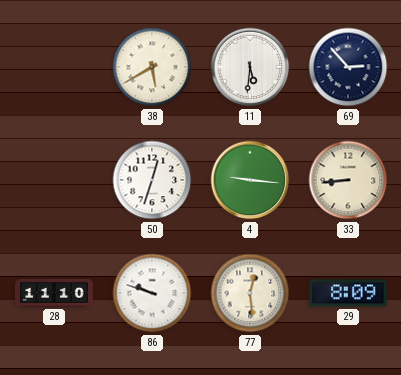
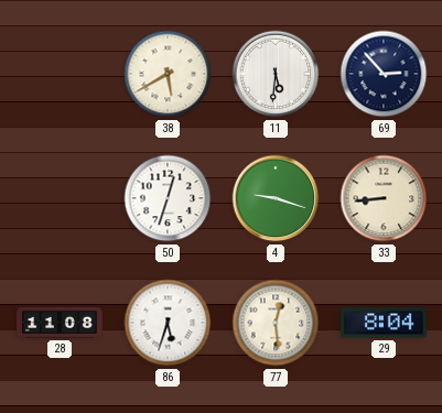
4: 9:16 -> 9:18 (276, 198)
28: 11:10 -> 11:08 (60, 323)
86: 9:48 -> 5:33 (168, 323)
29: 8:09 -> 8:04 (384, 323)
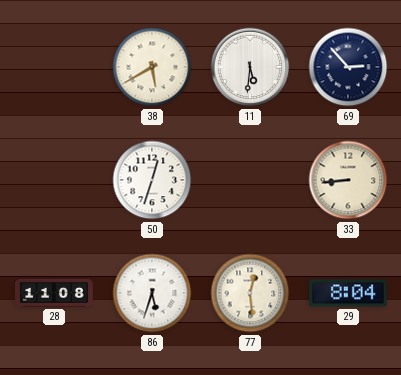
4: 9:18 -> none (276, 198)
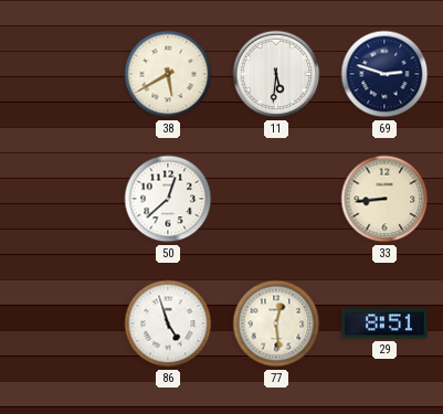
69: 2:53 -> 2:48 (384, 74)
50: 12:33 -> 12:38 (168, 199)
28: 11:08 -> none (54, 293)
86: 5:33 -> 4:57 (168, 323)
29: 8:04 -> 8:51 (384, 323)
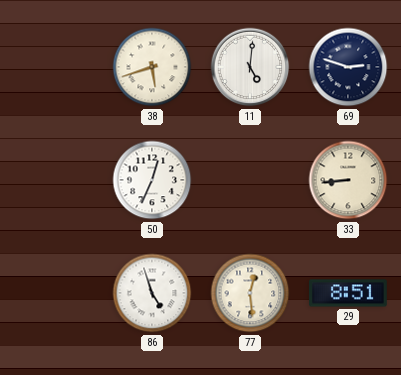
38: 5:40 -> 5:42 (152, 67)
11: 5:31 -> 5:01 (250, 67)
50: 12:38 -> 12:34 (152, 180)
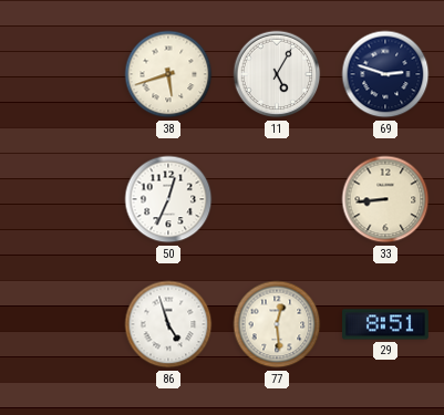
11: 5:01 -> 5:05 (277, 74)
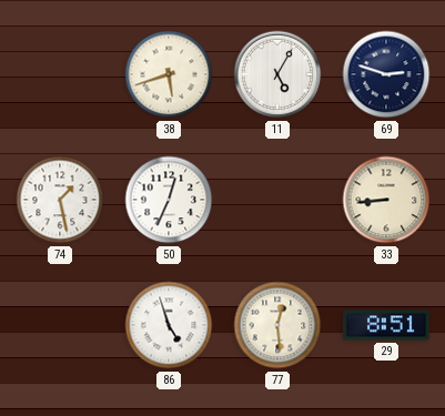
74: none -> 1:28 (60, 200)
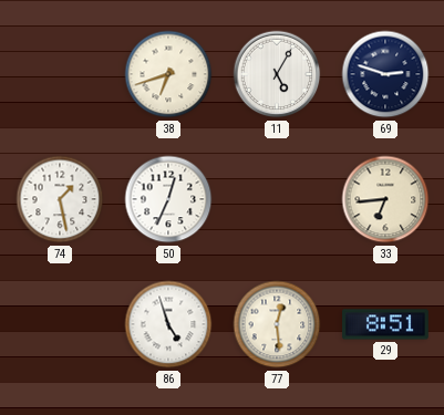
38: 5:42 -> 6:42 (168, 74)
33: 8:44 -> 6:44 (385, 199)
